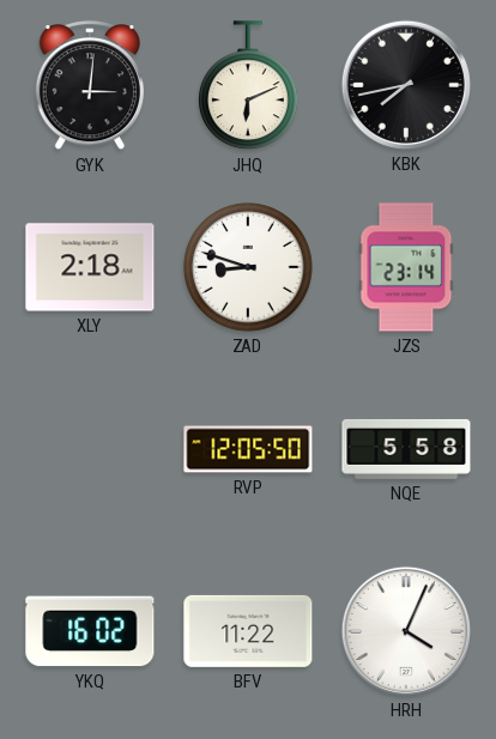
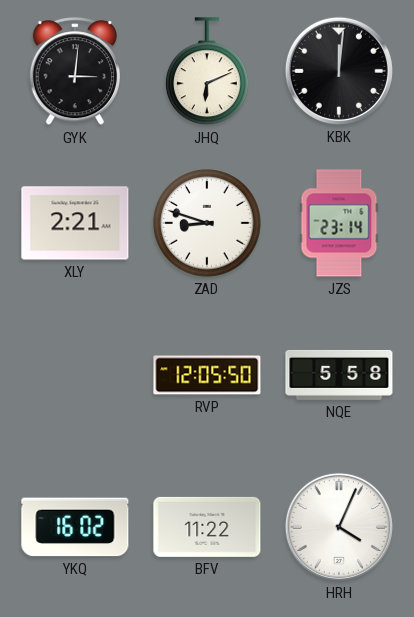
KBK: 7:43 -> 12:01 (339, 71)
XLY: 2:18 -> 2:21 (75, 223)
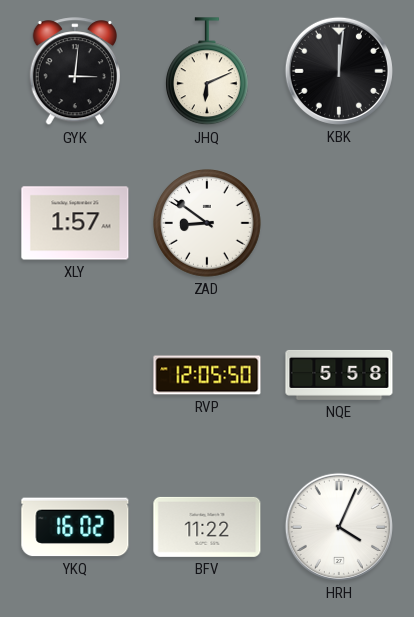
XLY: 2:21 -> 1:57 (75, 223)
ZAD: 8:48 -> 8:51 (208, 224)
JZS: 23:14 -> none (339, 223)
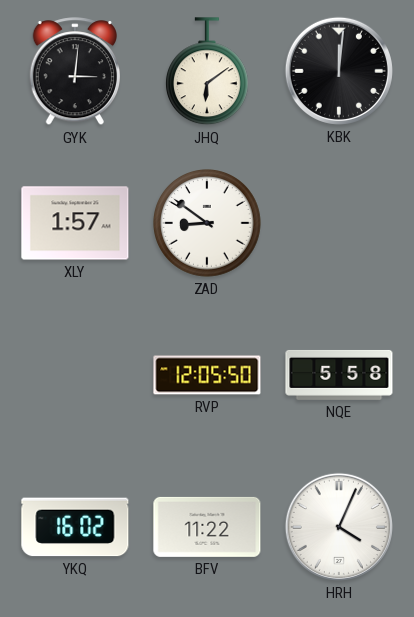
JHQ: 6:11 -> 6:09 (207, 72)
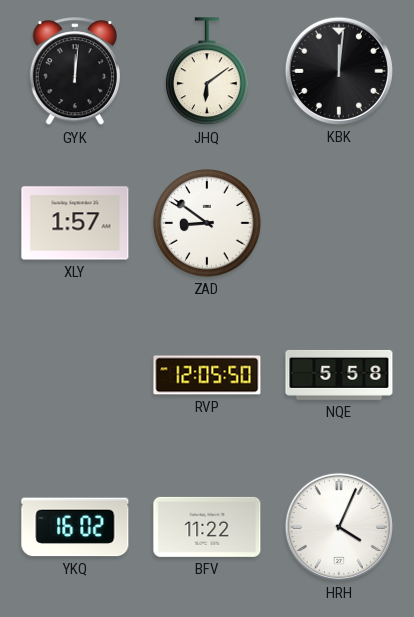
GYK: 3:01 -> 12:01 (74, 72)
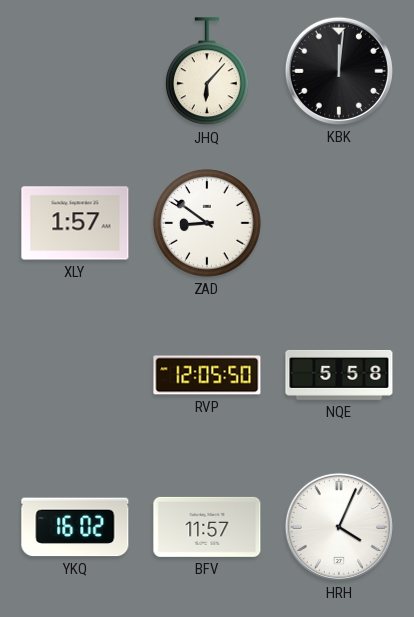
GYK: 12:01 -> none (74, 72)
JHQ: 6:09 -> 6:07 (207, 72)
BFV: 11:22 -> 11:57 (207, 527)
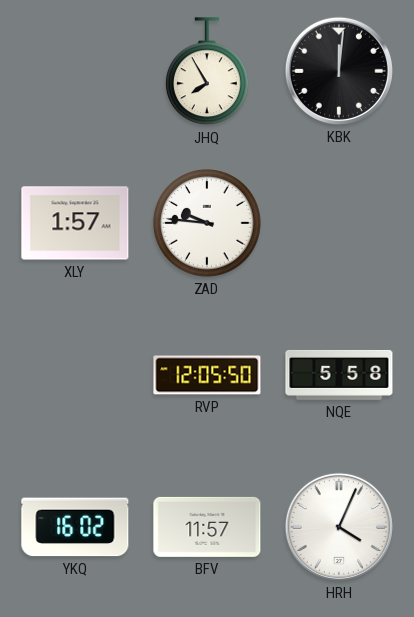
JHQ: 6:07 -> 7:55 (207, 72)
ZAD: 8:51 -> 9:46 (208, 224)
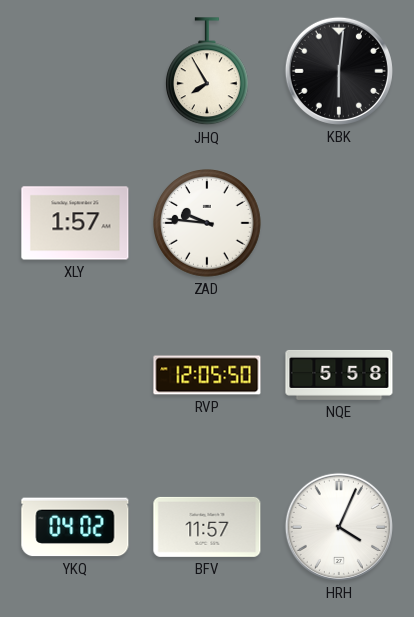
KBK: 12:01 -> 6:01 (339, 71)
YKQ: 16:02 -> 04:02 (75, 527)
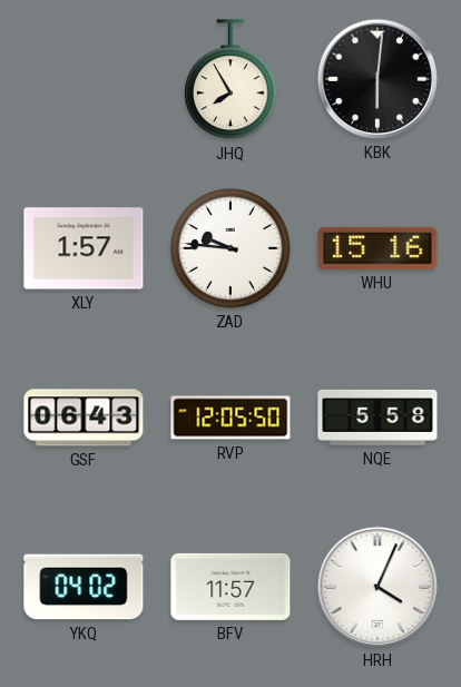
WHU: none -> 15:16 (377, 248)
GSF: none -> 06:43 (84, 418)
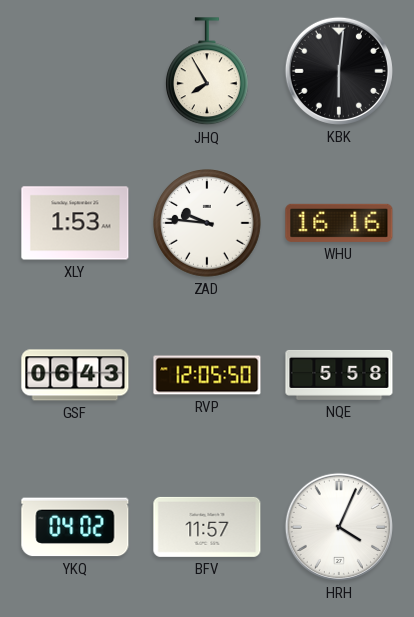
XLY: 1:57 -> 1:53 (75, 223)
WHU: 15:16 -> 16:16 (339, 223)
